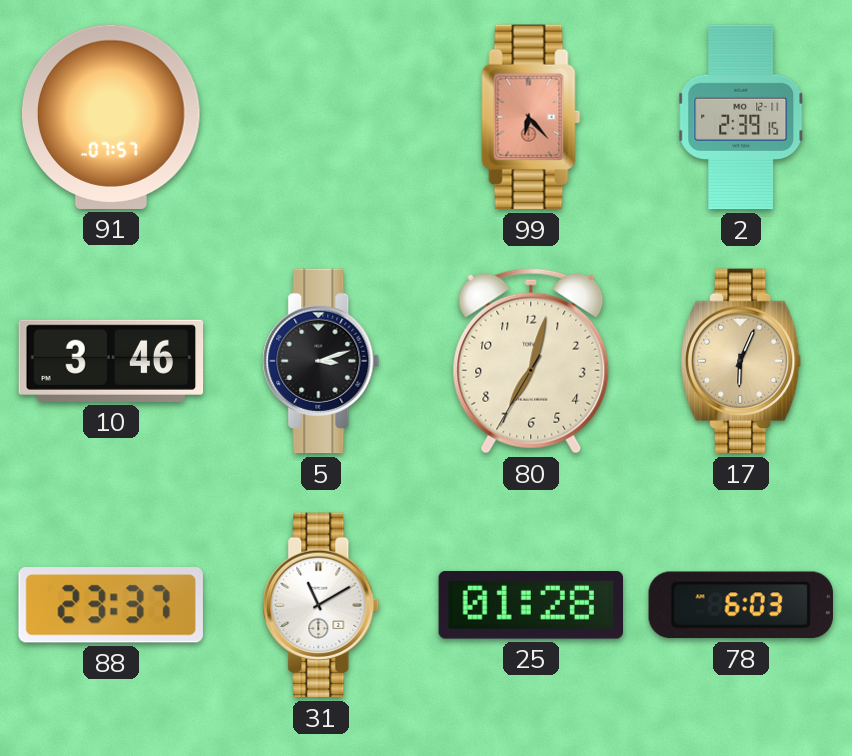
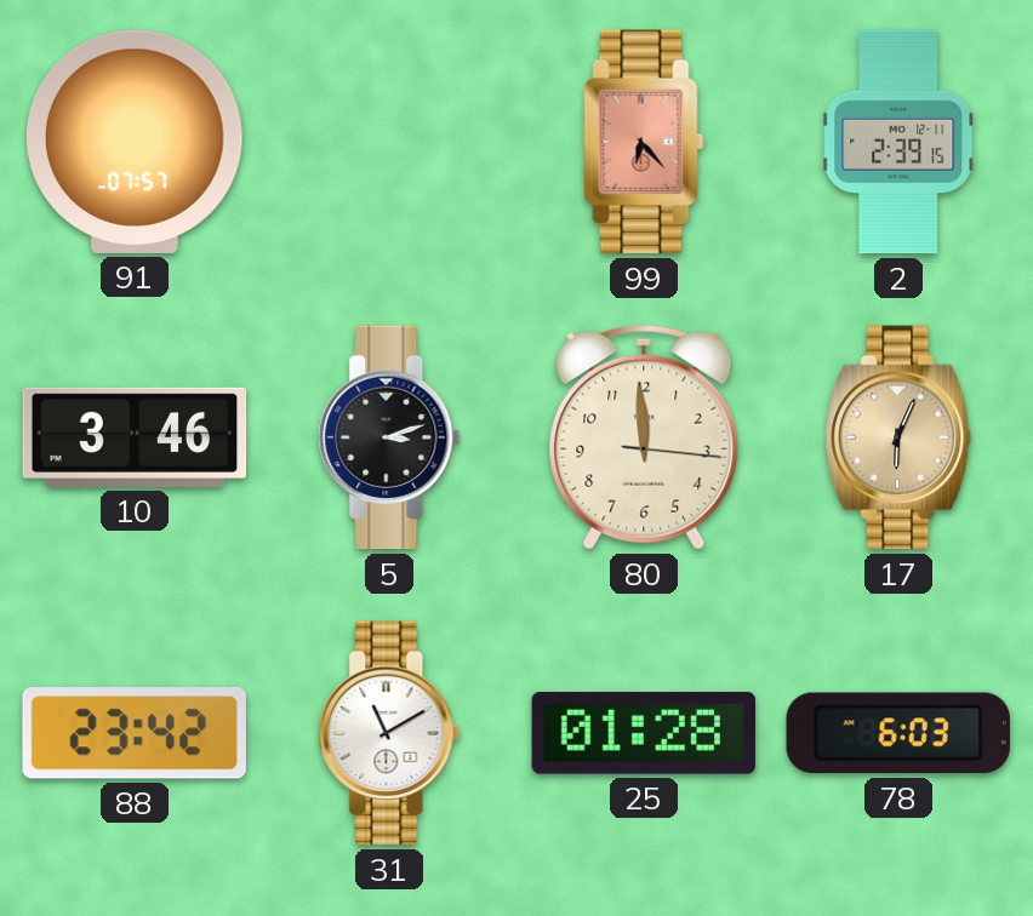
80: 7:02 -> 11:59 (644, 437)
88: 23:37 -> 23:42 (135, 734)
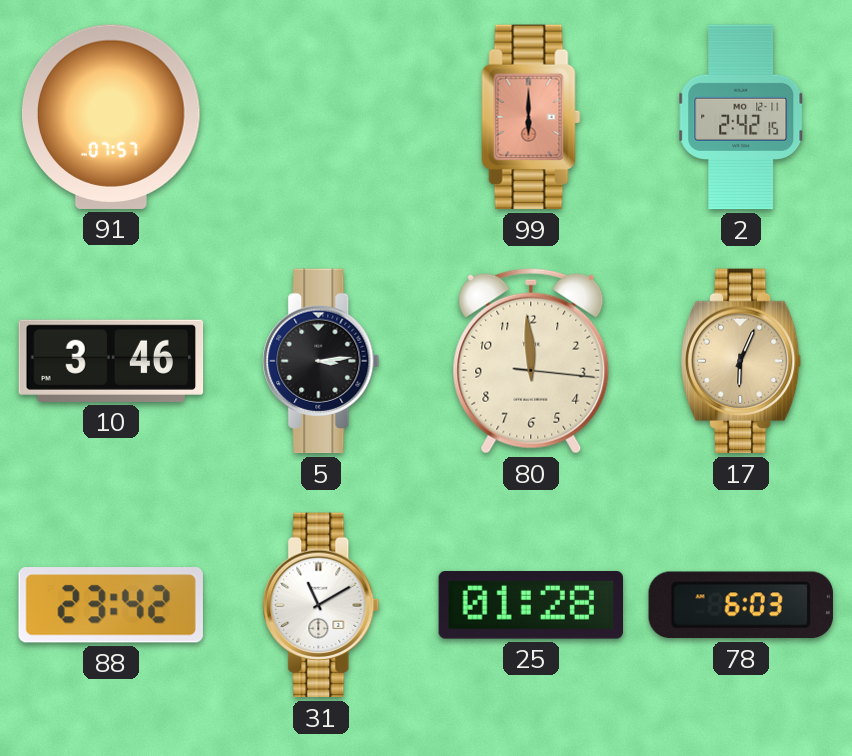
99: 6:23 -> 6:00 (531, 117)
2: 2:39 -> 2:42 (742, 117)
5: 3:12 -> 3:14 (321, 361)
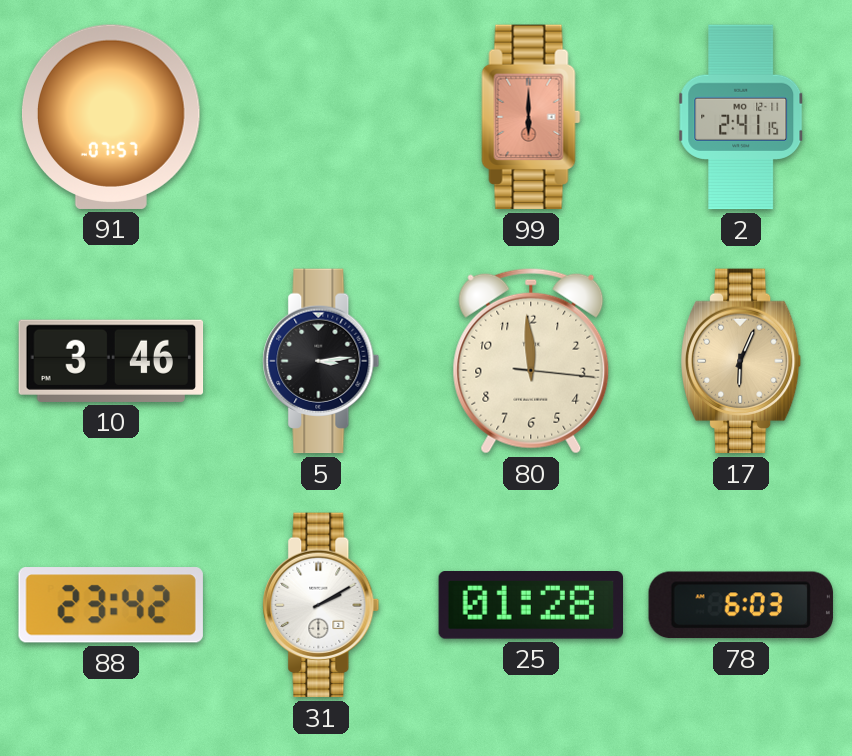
2: 2:42 -> 2:41 (742, 117)
31: 11:10 -> 2:10 (321, 605)
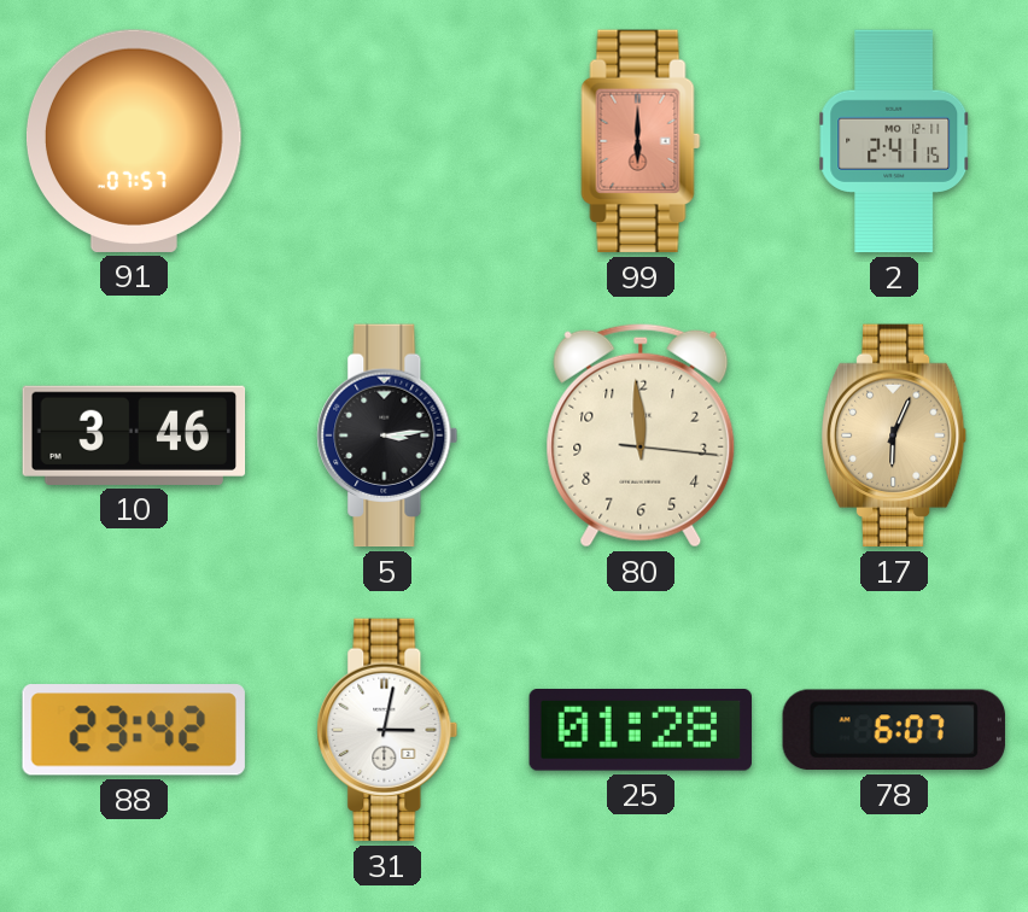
31: 2:10 -> 3:02 (387, 730)
78: 6:03 -> 6:07 (894, 730)
